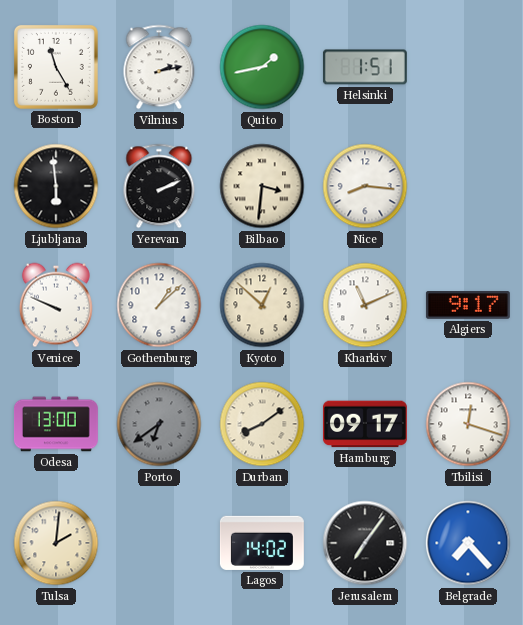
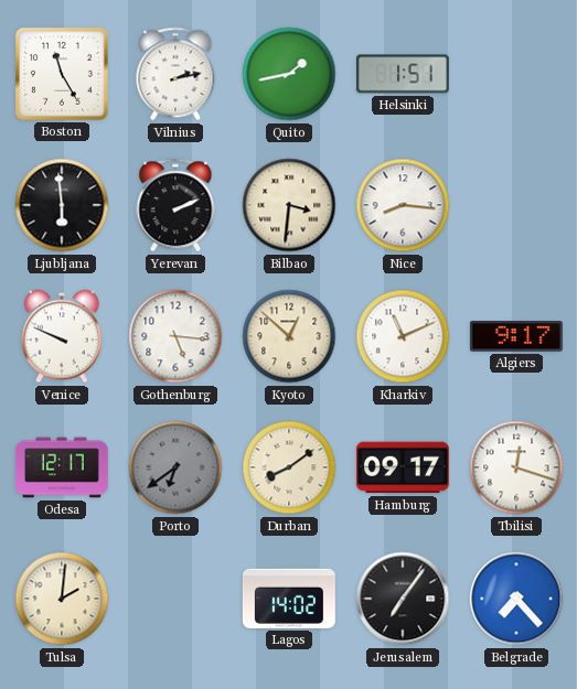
Gothenburg: 1:08 -> 5:16 (175, 336)
Odesa: 13:00 -> 12:17 (62, 467)
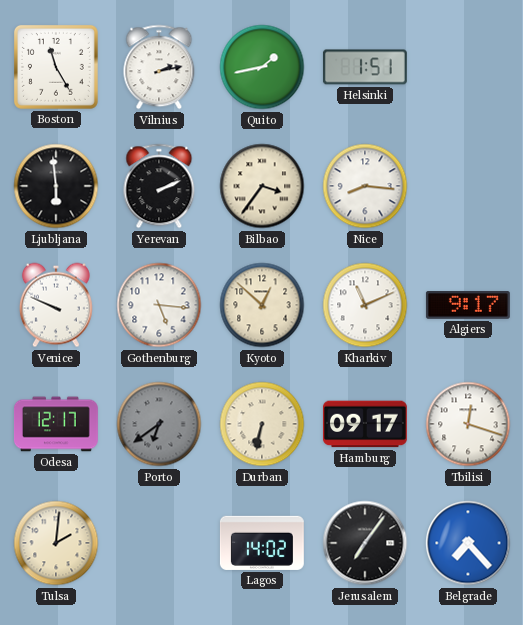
Bilbao: 3:31 -> 3:36 (262, 186)
Durban: 8:09 -> 6:32 (262, 424)
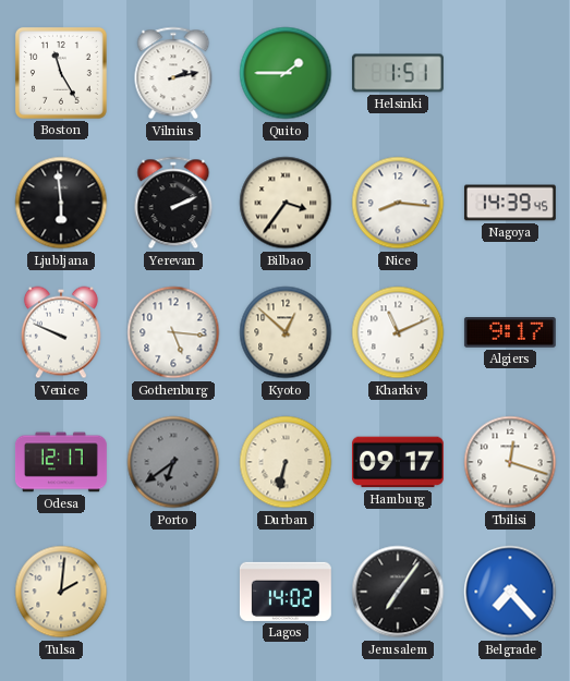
Quito: 1:43 -> 1:45 (286, 73)
Nagoya: none -> 14:39 (510, 203)
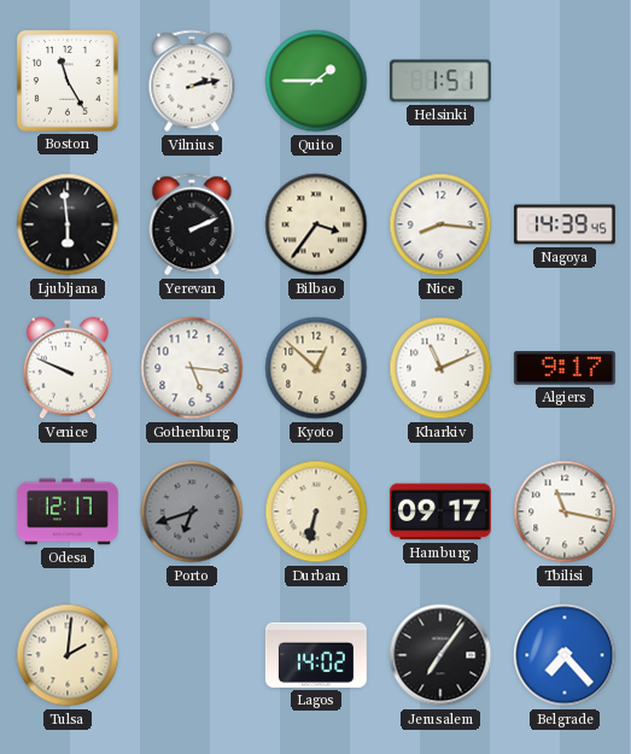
Porto: 6:39 -> 6:42 (192, 512)
Tbilisi: 12:18 -> 11:17 (565, 512)
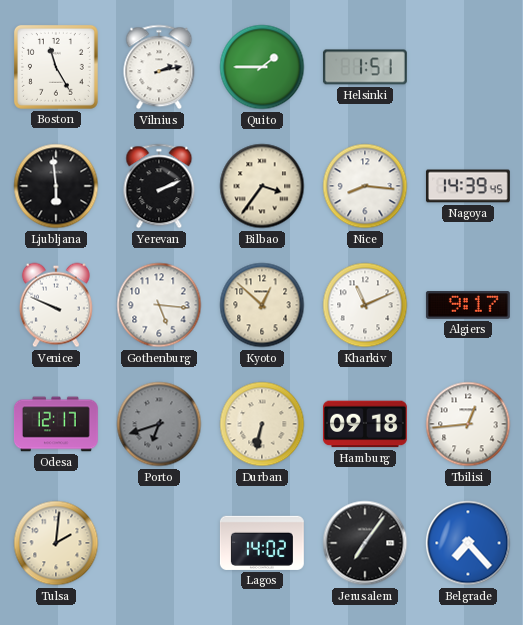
Hamburg: 09:17 -> 09:18 (365, 424)
Tbilisi: 11:17 -> 12:44 (468, 424)
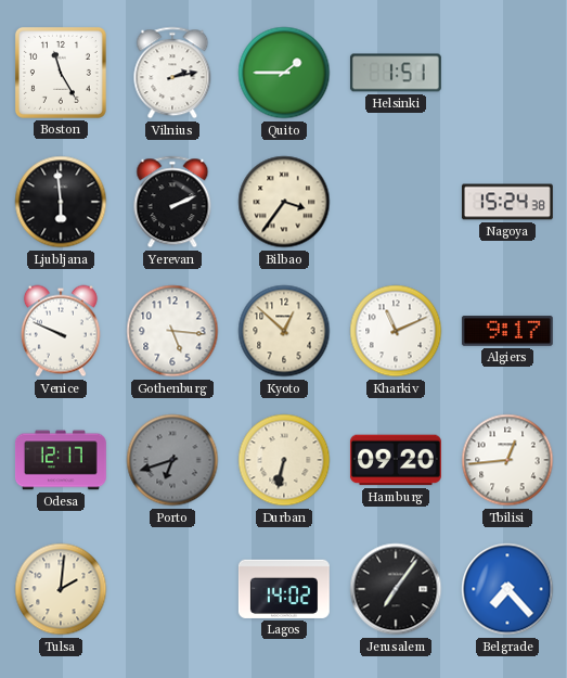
Nice: 8:16 -> none (365, 186)
Nagoya: 14:39 -> 15:24 (507, 202)
Hamburg: 09:18 -> 09:20 (396, 460)
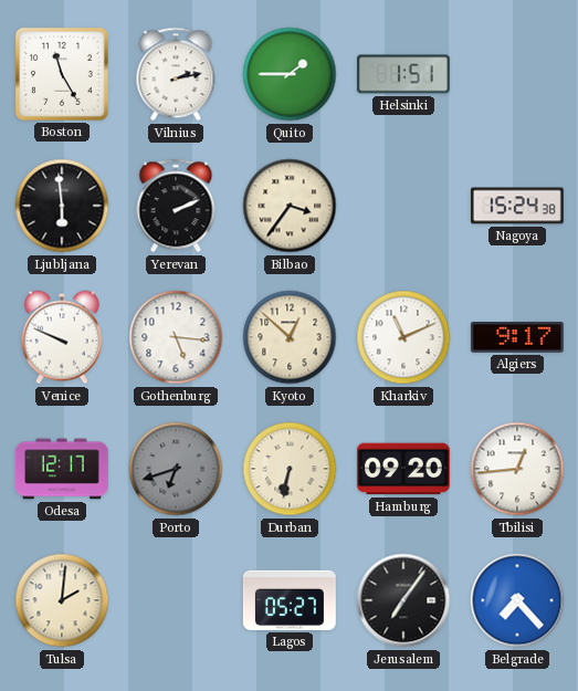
Lagos: 14:02 -> 05:27 (290, 600)
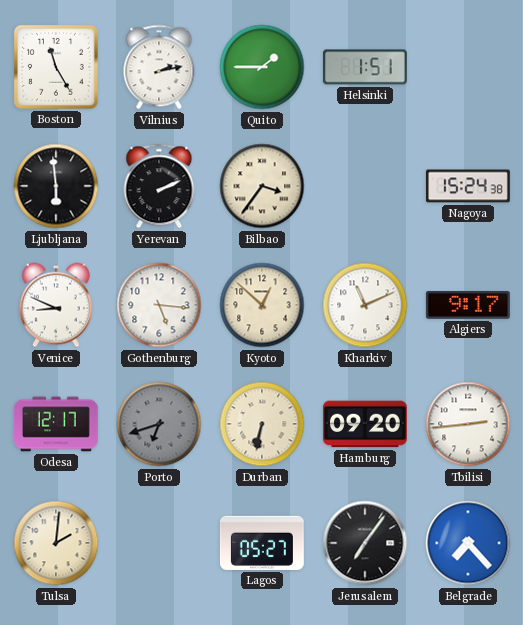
Venice: 9:49 -> 8:49 (56, 305)
Tbilisi: 12:44 -> 2:44 (468, 424)
